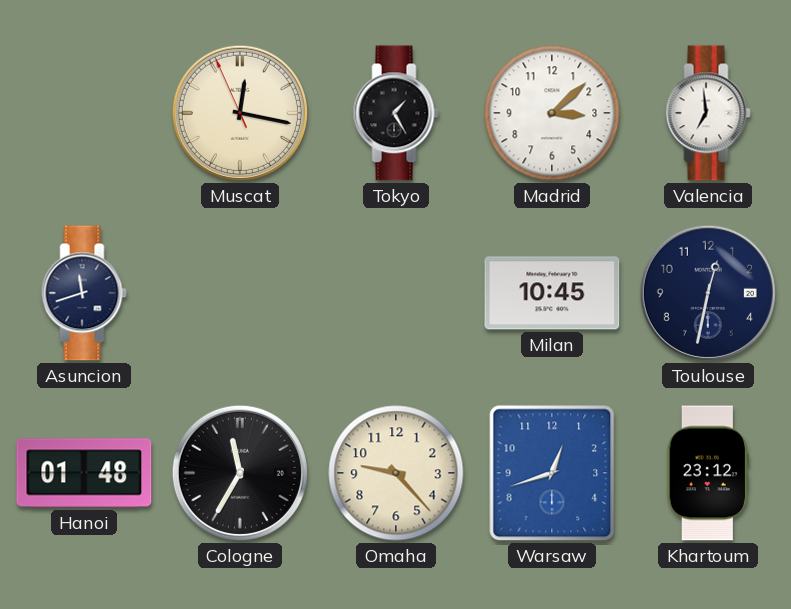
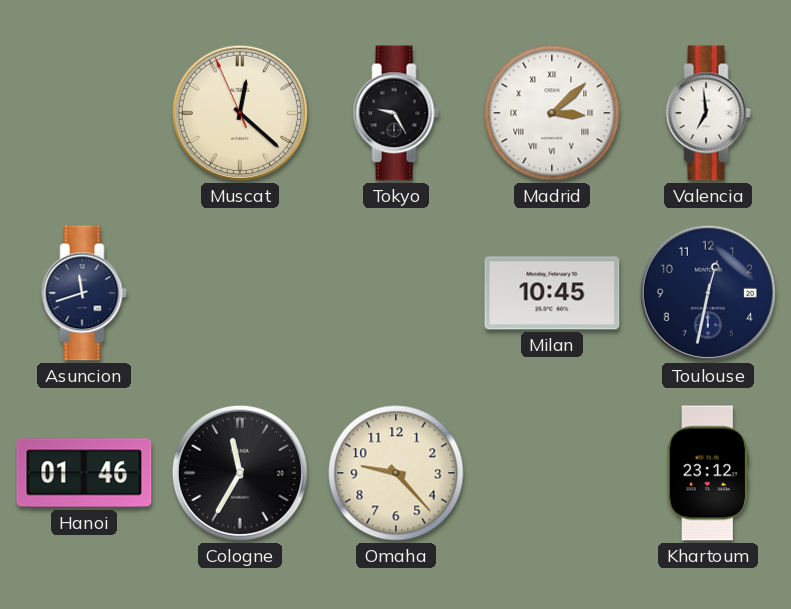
Muscat: 12:16 -> 12:21 (240, 113)
Tokyo: 1:25 -> 9:25 (396, 113)
Madrid numerals: Arabic -> Roman (552, 113)
Hanoi: 01:48 -> 01:46 (84, 473)
Warsaw: 12:42 -> none (552, 473)
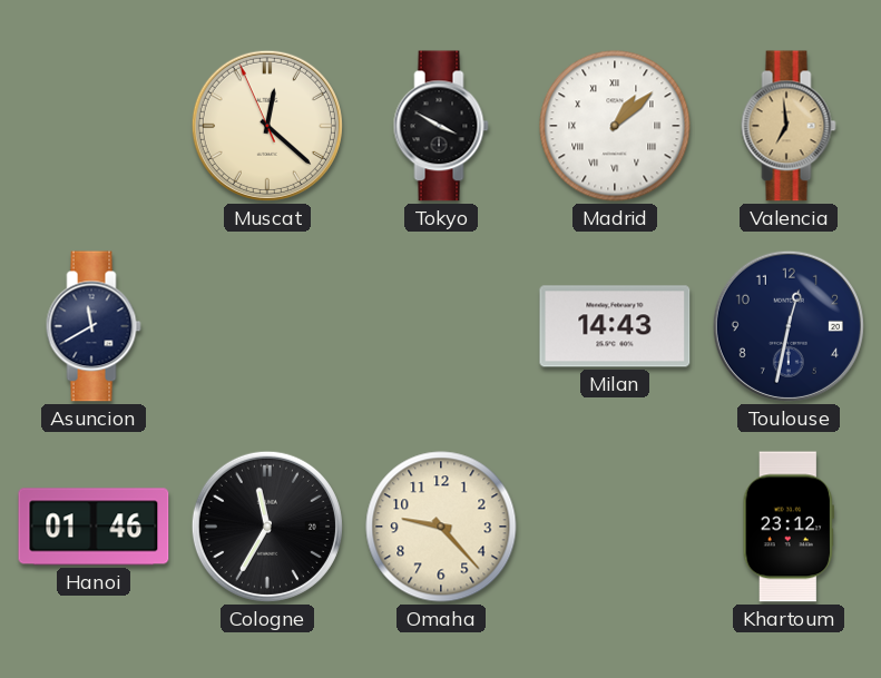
Tokyo: 9:25 -> 3:50 (441, 126)
Madrid: 3:08 -> 1:08 (615, 126)
Valencia dial: white -> champagne (789, 126)
Asuncion: 11:42 -> 11:40 (94, 326)
Milan: 10:45 -> 14:43 (615, 326)
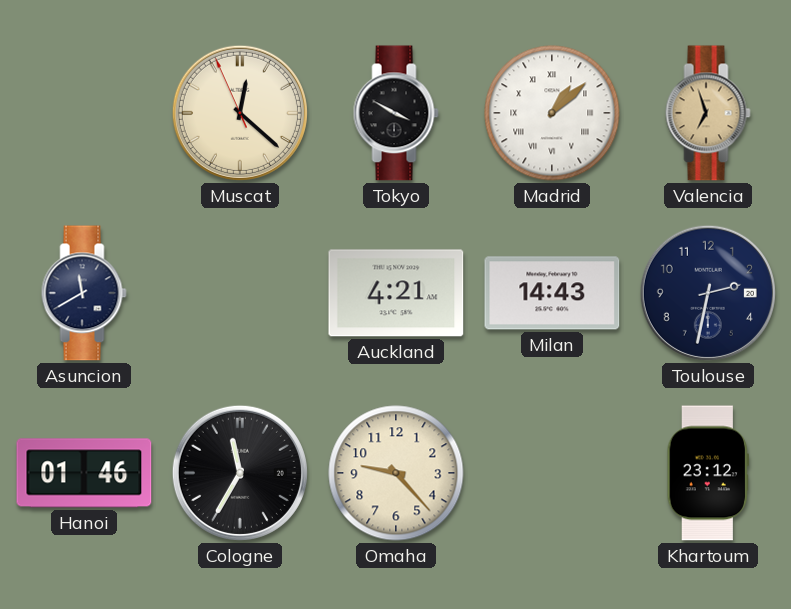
Valencia: 6:59 -> 6:57 (708, 113)
Auckland: none -> 4:21 (396, 293)
Toulouse: 12:32 -> 2:32 (708, 293)
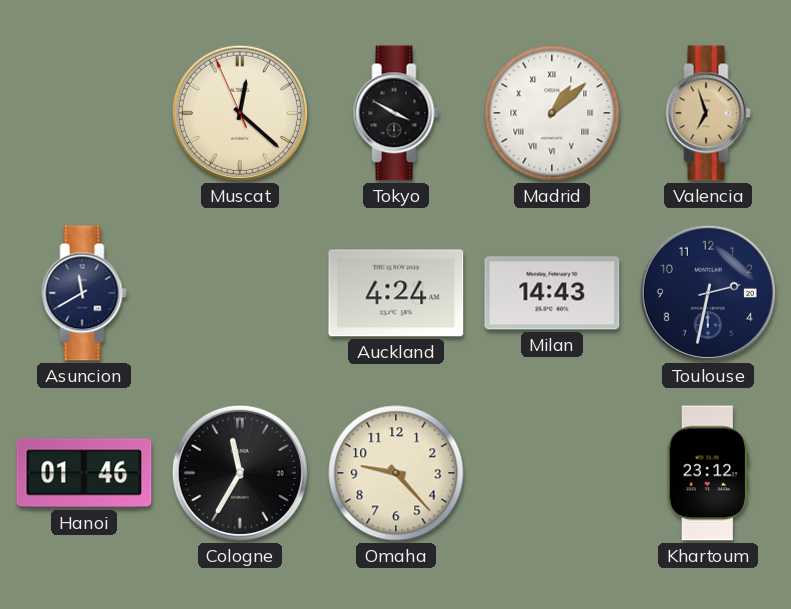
Auckland: 4:21 -> 4:24 (396, 293)
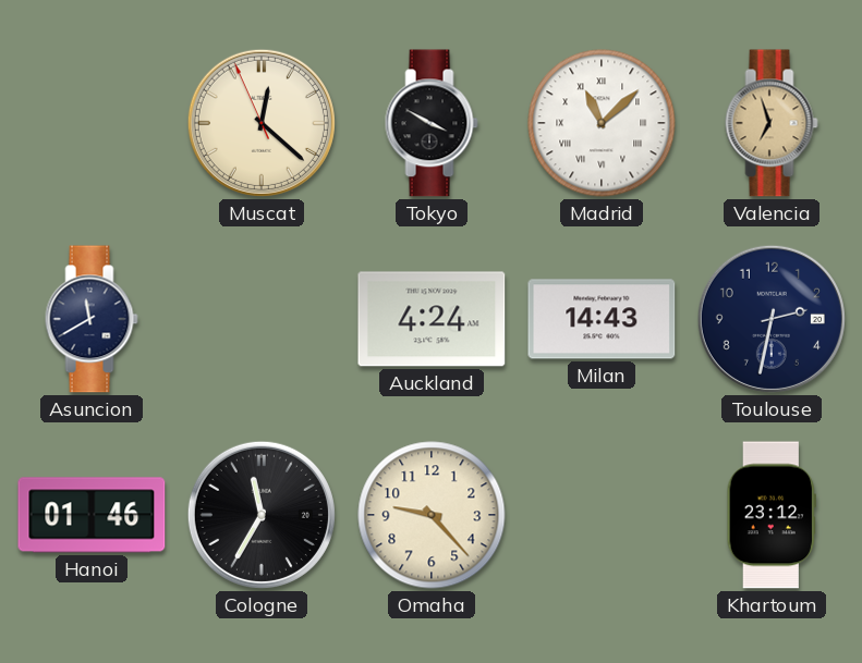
Madrid: 1:08 -> 11:08 (602, 123)
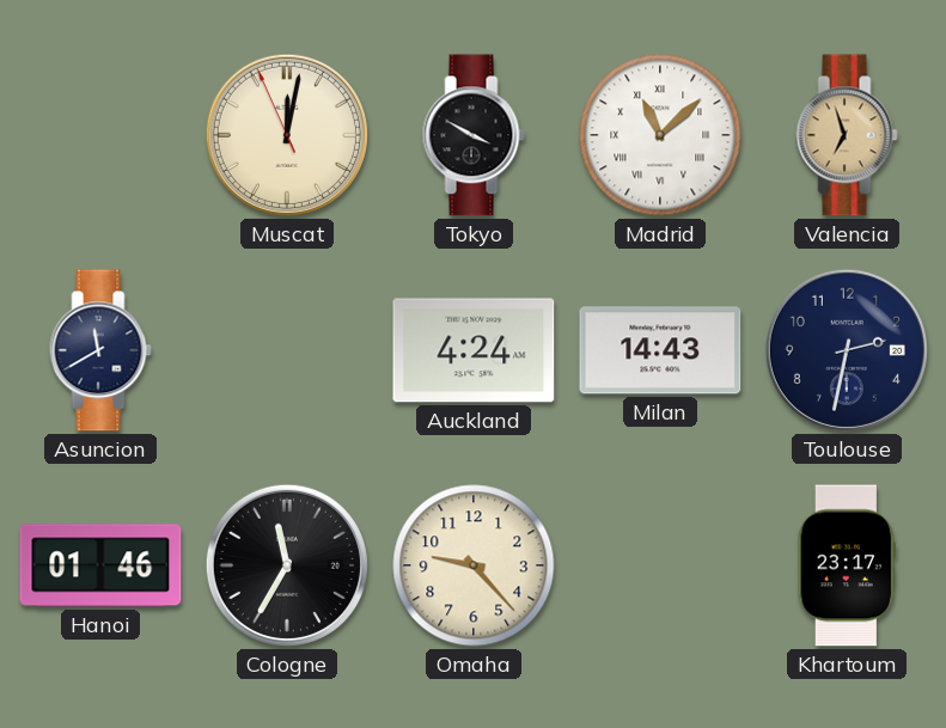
Muscat: 12:21 -> 12:01 (287, 135)
Khartoum: 23:12 -> 23:17 (847, 565)
